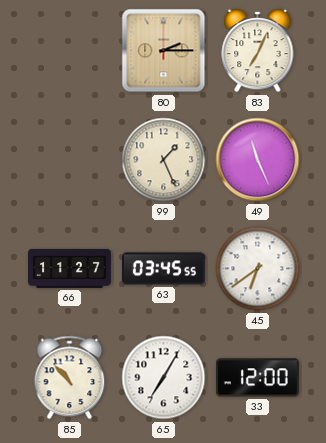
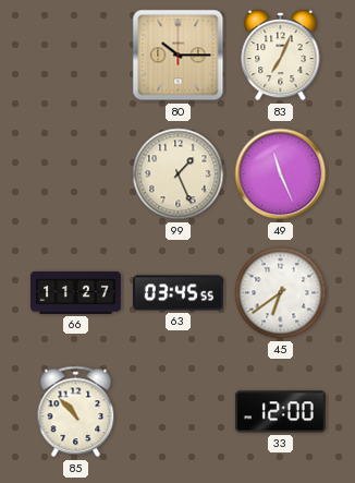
80: 2:15 -> 10:15 (179, 56)
65: 7:05 -> none (164, 378)
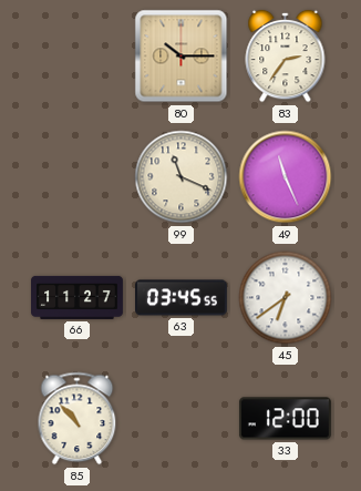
83: 7:04 -> 2:36 (286, 57)
99: 1:26 -> 11:19 (182, 177)
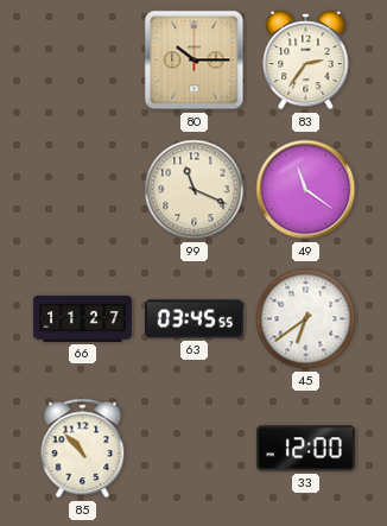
49: 11:26 -> 11:21 (306, 190)
